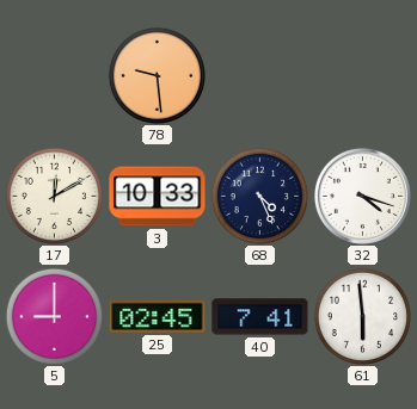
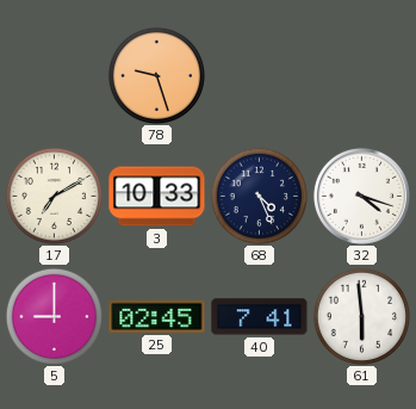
78: 9:29 -> 9:27 (156, 75)
17: 12:10 -> 7:10 (54, 196)
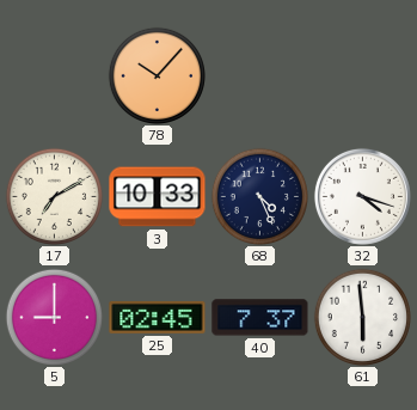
78: 9:27 -> 10:07 (157, 75)
40: 7:41 -> 7:37 (260, 318)
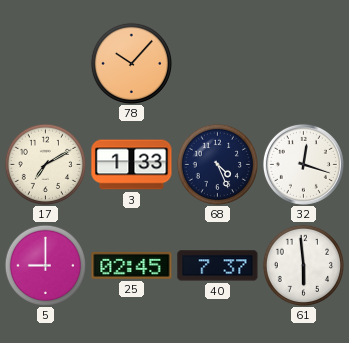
3: 10:33 -> 1:33 (132, 165)
32: 4:18 -> 12:18 (303, 164)
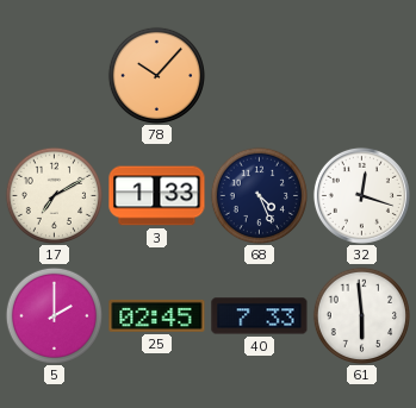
5: 9:00 -> 2:00 (54, 315)
40: 7:37 -> 7:33 (260, 316)
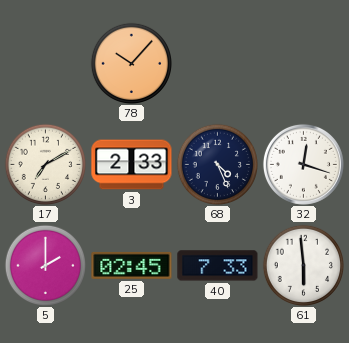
3: 1:33 -> 2:33 (132, 165)
